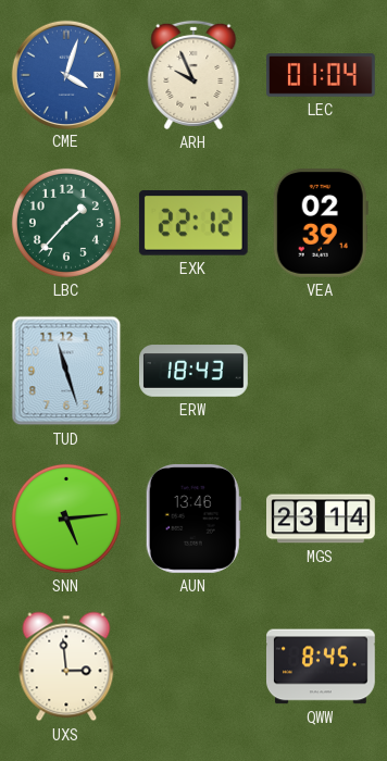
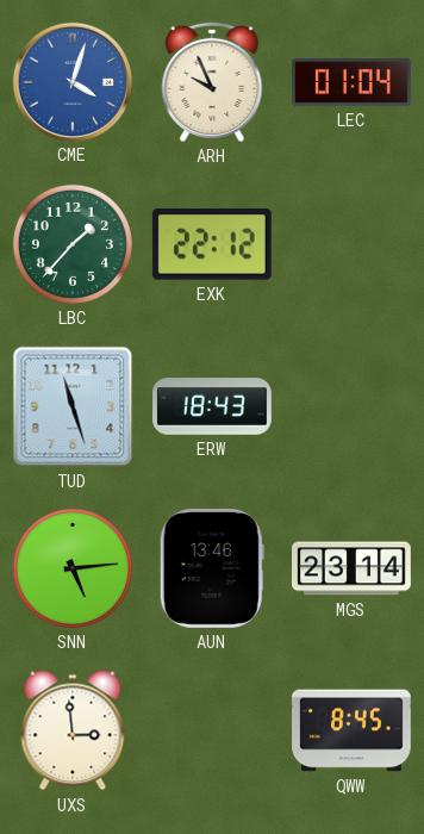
VEA: 02:39 -> none (321, 223)
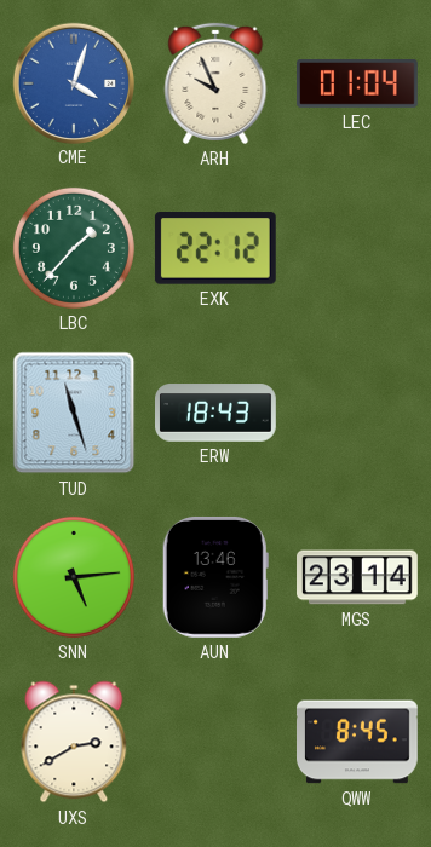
UXS: 2:59 -> 2:40 (74, 742)
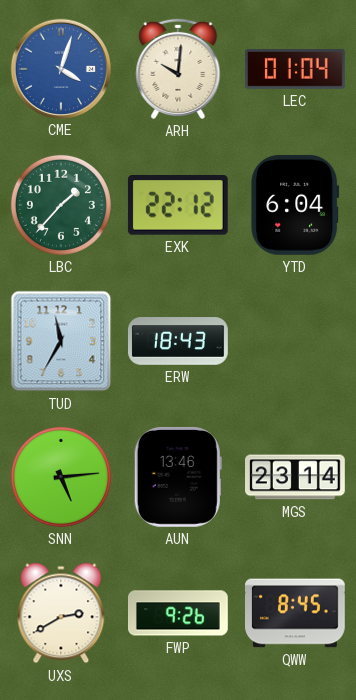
ARH: 9:56 -> 10:01 (178, 69)
YTD: none -> 6:04 (295, 205)
TUD: 11:27 -> 11:35 (61, 341)
FWP: none -> 9:26 (179, 613)
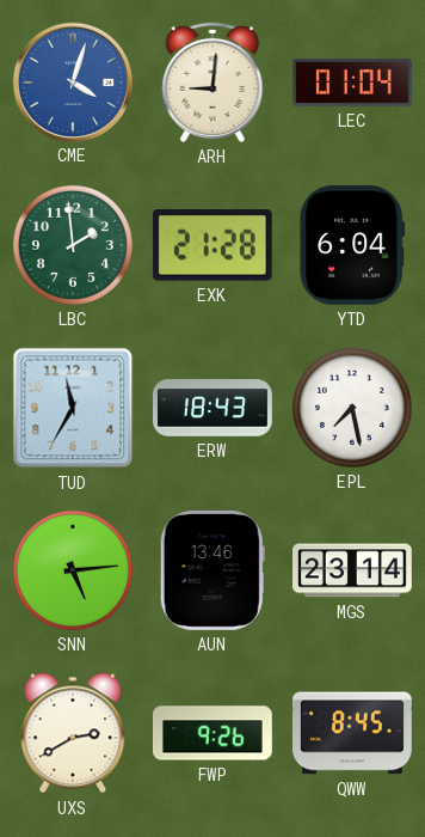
ARH: 10:01 -> 9:01 (213, 83)
LBC: 1:37 -> 1:59 (73, 245)
EXK: 22:12 -> 21:28 (213, 246)
EPL: none -> 7:28 (352, 408)
